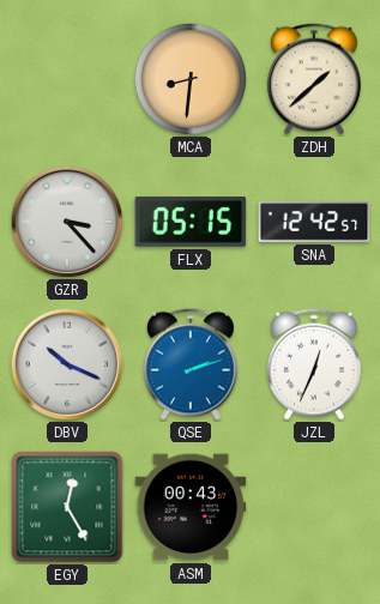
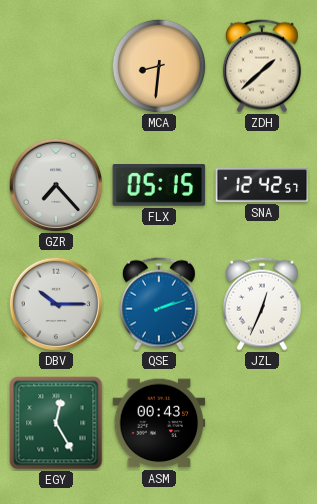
GZR: 3:23 -> 7:23 (56, 185)
DBV: 10:19 -> 10:15 (56, 304)
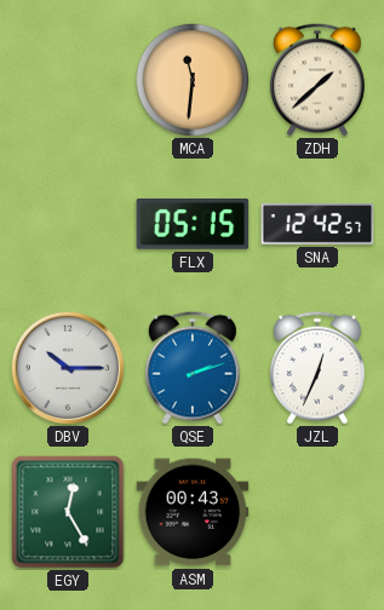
MCA: 8:31 -> 11:31 (191, 79)
GZR: 7:23 -> none (56, 185)
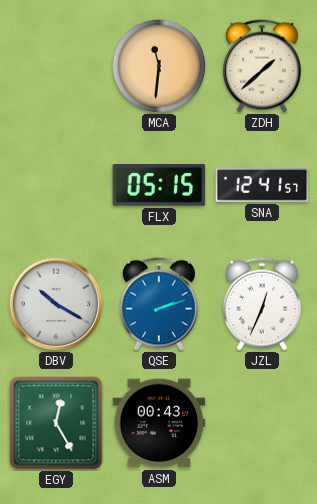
SNA: 12:42 -> 12:41 (262, 185)
DBV: 10:15 -> 10:20 (56, 304)
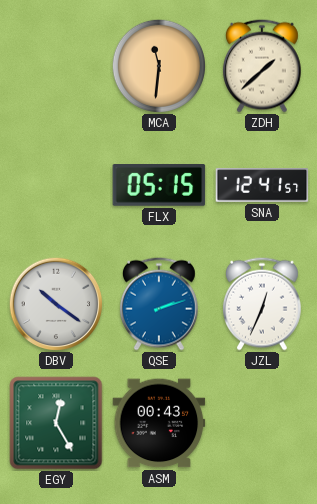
DBV: 10:20 -> 10:21 (56, 304)
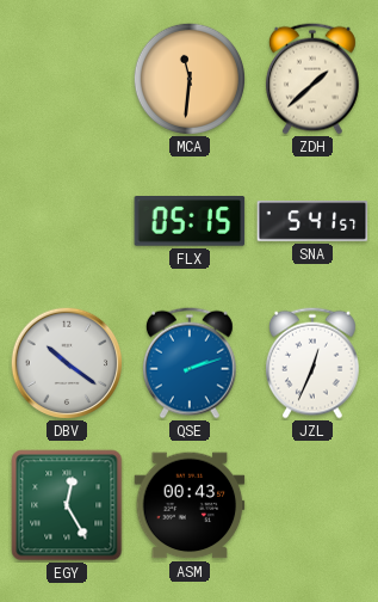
SNA: 12:41 -> 5:41 (312, 221)
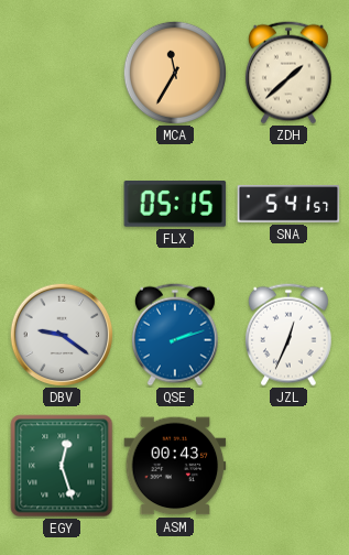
MCA: 11:31 -> 11:35 (174, 72)
DBV: 10:21 -> 9:21 (62, 335)
EGY: 12:25 -> 12:27 (62, 466)
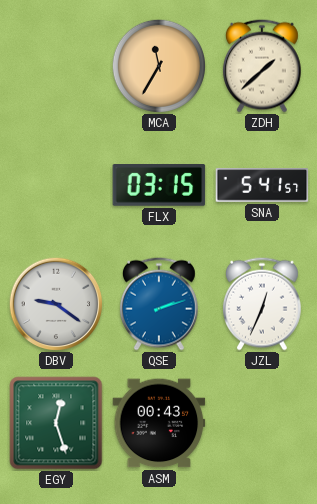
FLX: 05:15 -> 03:15 (159, 186)
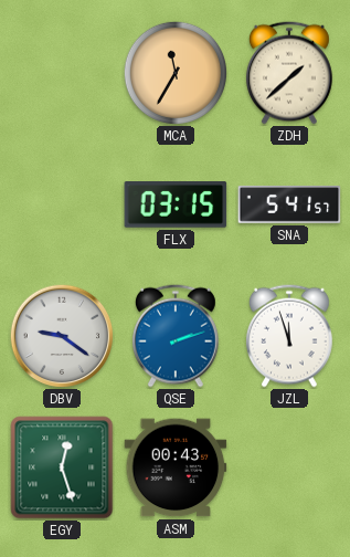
JZL: 12:34 -> 11:57 (289, 336)
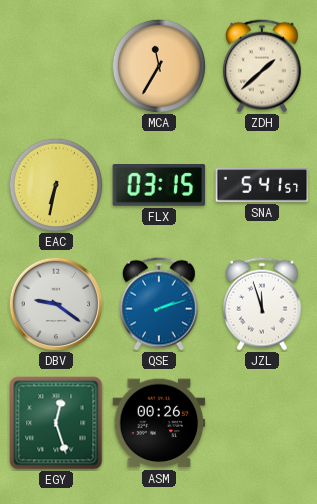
EAC: none -> 6:32 (55, 184)
ASM: 00:43 -> 00:26 (159, 423)
